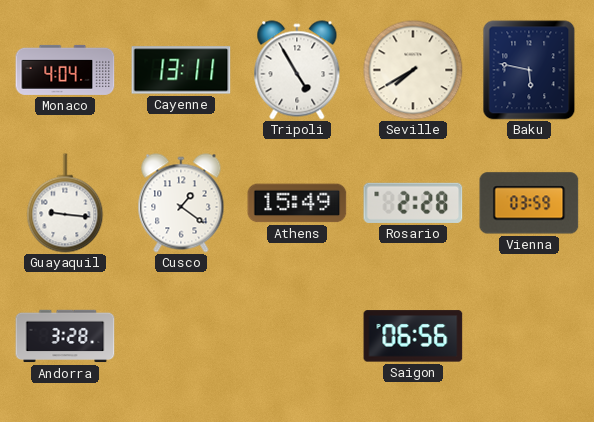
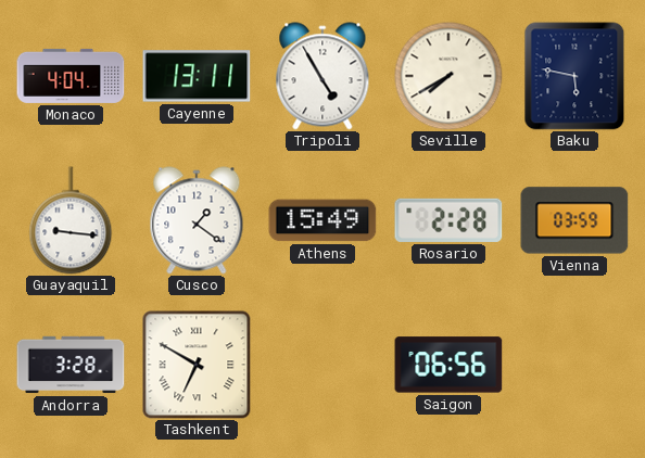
Tashkent: none -> 6:50 (197, 365)
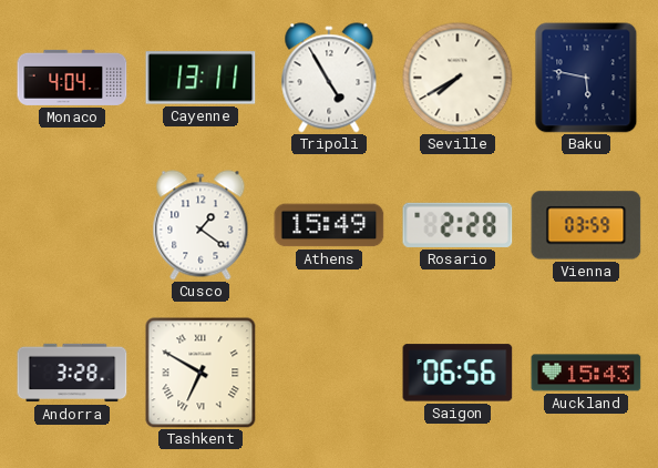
Guayaquil: 9:16 -> none (71, 220)
Auckland: none -> 15:43 (586, 373)
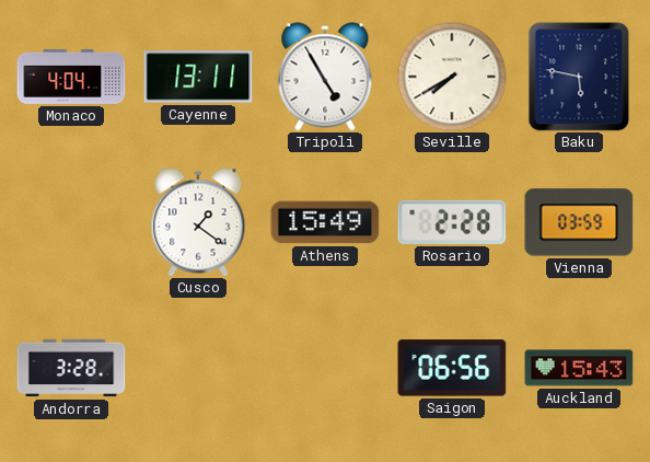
Tashkent: 6:50 -> none (201, 373)
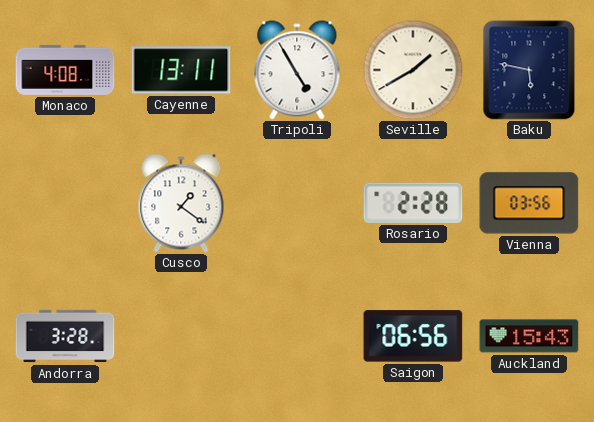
Monaco: 4:04 -> 4:08 (65, 70)
Seville: 7:40 -> 1:40 (413, 70)
Athens: 15:49 -> none (325, 222)
Vienna: 03:59 -> 03:56 (529, 203)
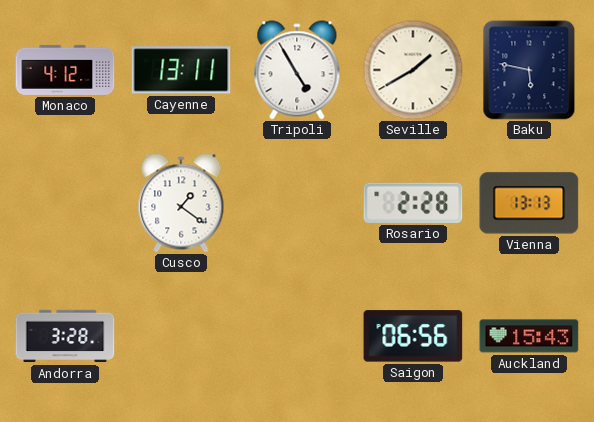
Monaco: 4:08 -> 4:12 (65, 70)
Vienna: 03:56 -> 13:13 (529, 203)
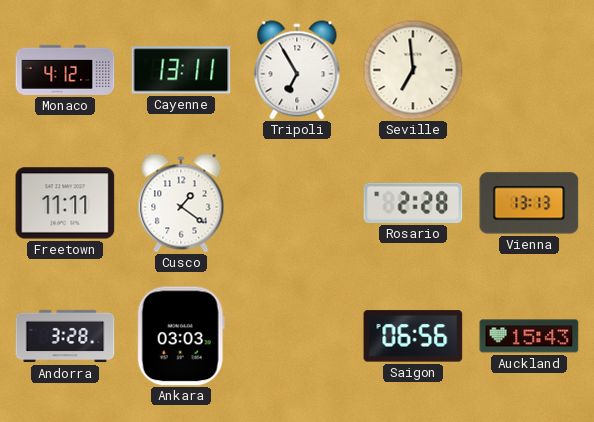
Tripoli: 4:55 -> 6:55 (297, 70)
Seville: 1:40 -> 6:59 (413, 70)
Baku: 5:47 -> none (529, 70)
Freetown: none -> 11:11 (65, 203)
Ankara: none -> 03:03 (181, 336)
